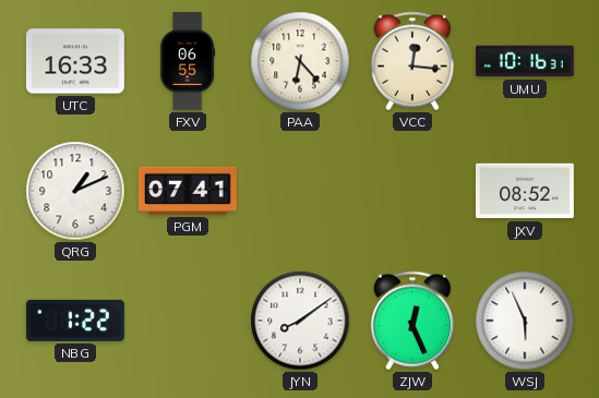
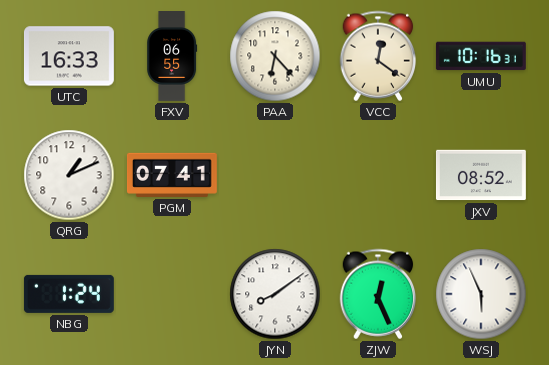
VCC: 12:16 -> 12:21 (378, 56)
NBG: 1:22 -> 1:24 (69, 294)
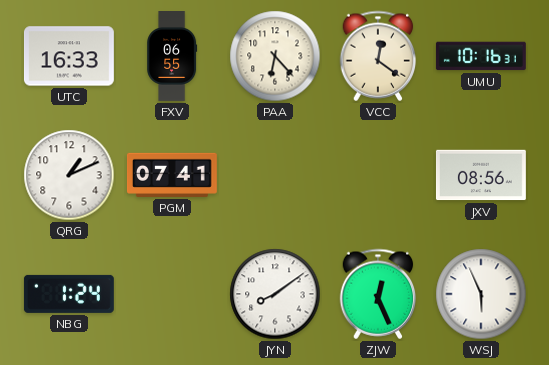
JXV: 08:52 -> 08:56 (481, 175)
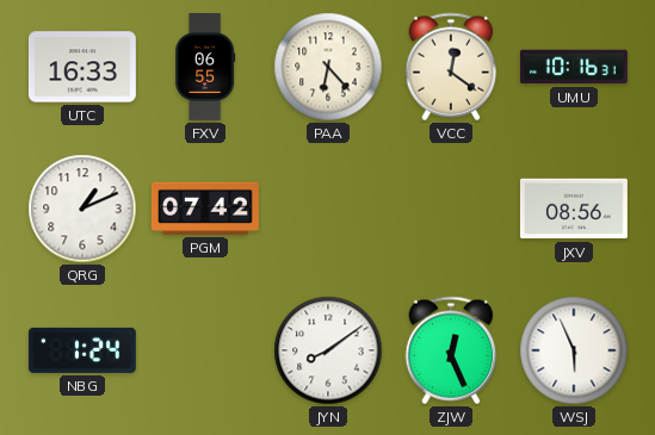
PGM: 07:41 -> 07:42 (205, 209)
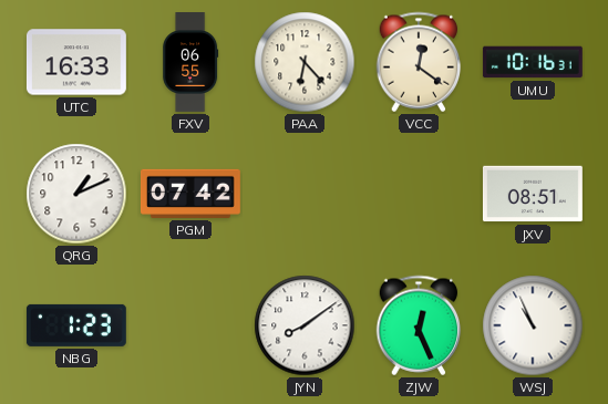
JXV: 08:56 -> 08:51 (533, 194)
NBG: 1:24 -> 1:23 (76, 325)
WSJ: 5:56 -> 10:56 (533, 325)
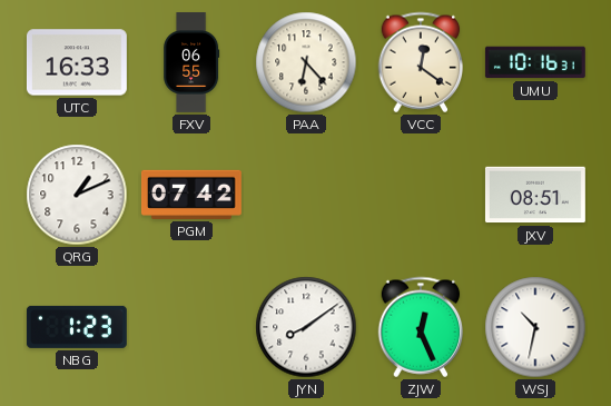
WSJ: 10:56 -> 10:32 (535, 327)
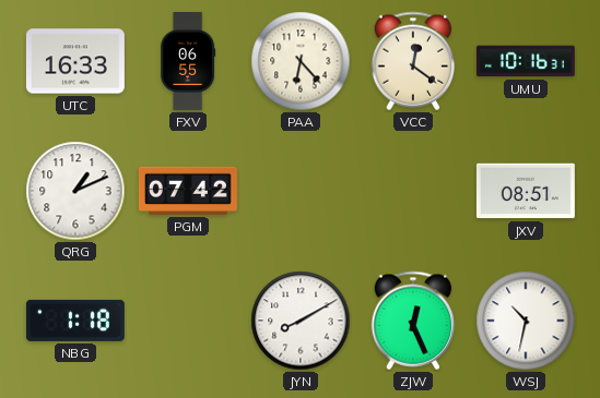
NBG: 1:23 -> 1:18 (75, 321)
JYN: 8:09 -> 8:10 (301, 321)
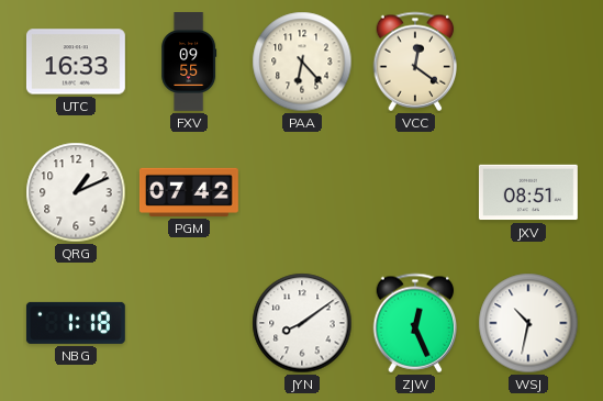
FXV: 06:55 -> 09:55 (189, 63)
UMU: 10:16 -> none (526, 61)
JYN: 8:10 -> 8:09 (302, 323)
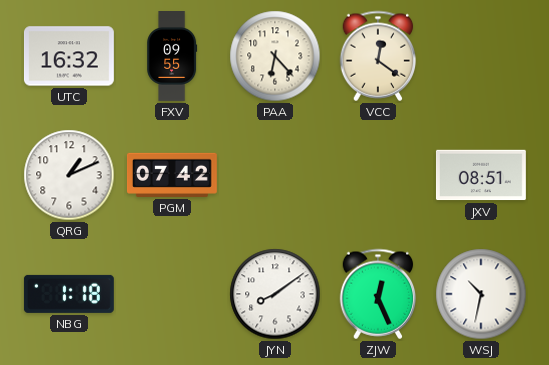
UTC: 16:33 -> 16:32 (69, 56)
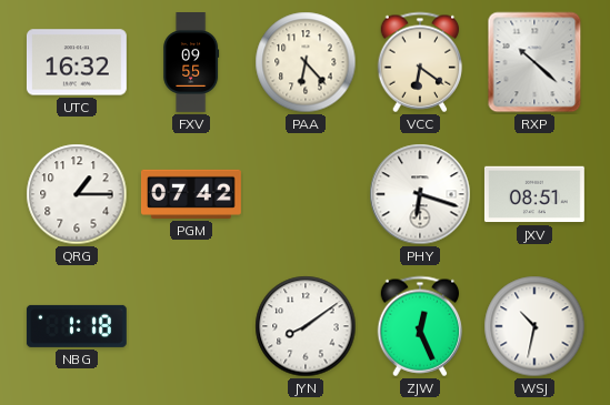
VCC: 12:21 -> 6:21 (420, 62)
RXP: none -> 10:22 (534, 62)
QRG: 1:11 -> 1:15 (77, 194)
PHY: none -> 6:18 (420, 194)
